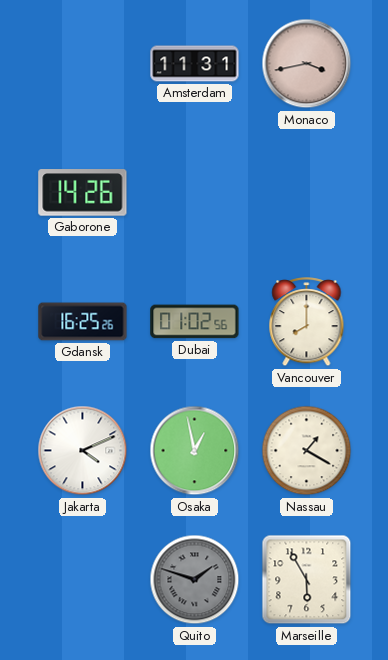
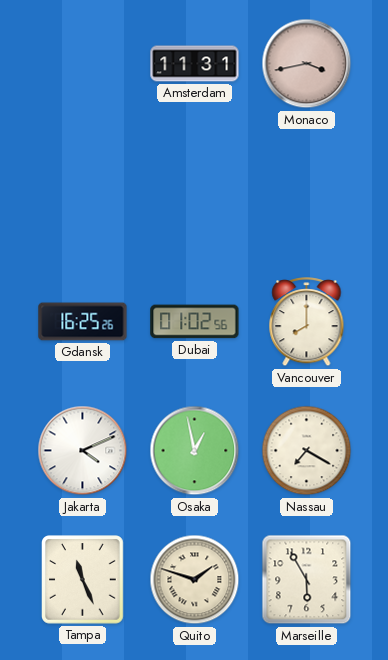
Gaborone: 14:26 -> none (83, 193)
Nassau: 1:20 -> 7:20 (307, 451)
Tampa: none -> 11:26 (83, 580)
Quito dial: grey -> cream (195, 580)
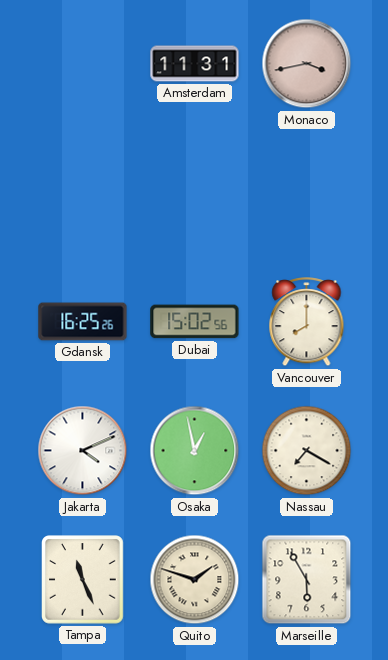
Dubai: 01:02 -> 15:02 (195, 322)
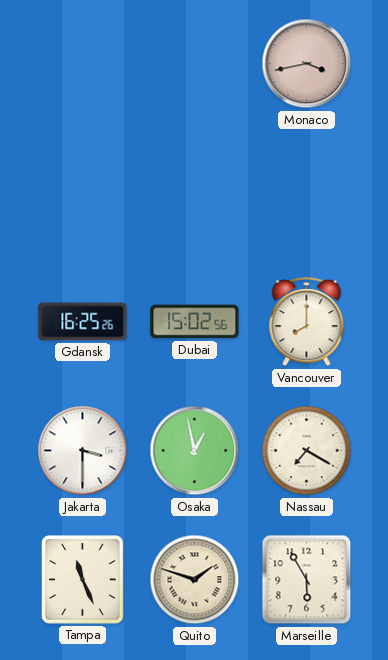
Amsterdam: 11:31 -> none (195, 64)
Jakarta: 4:11 -> 3:30 (83, 451)
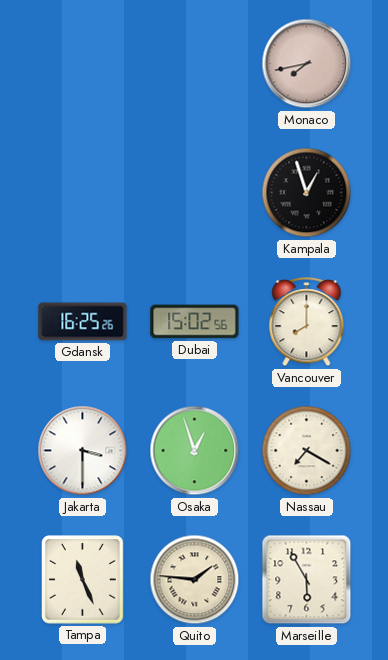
Monaco: 3:43 -> 7:43 (307, 64)
Kampala: none -> 12:57 (307, 193)
Osaka: 12:58 -> 12:57 (195, 451)
Quito: 1:48 -> 1:46 (195, 580)
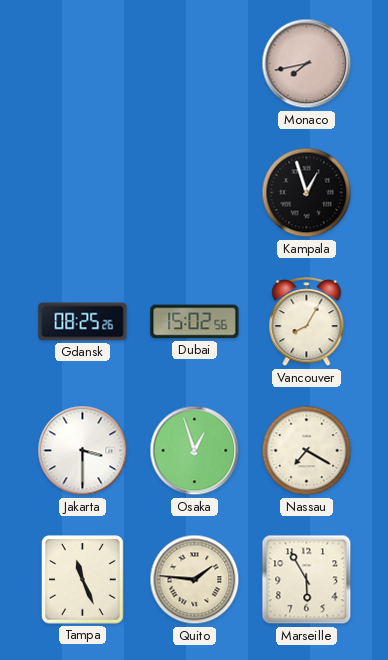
Gdansk: 16:25 -> 08:25 (83, 322)
Vancouver: 8:00 -> 8:05 (307, 323)
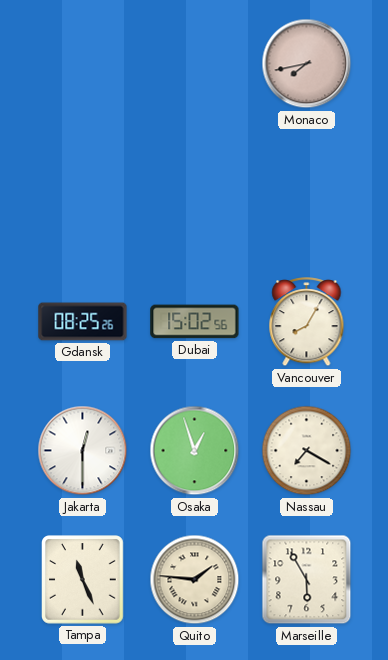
Kampala: 12:57 -> none (307, 193)
Jakarta: 3:30 -> 12:30 (83, 451)
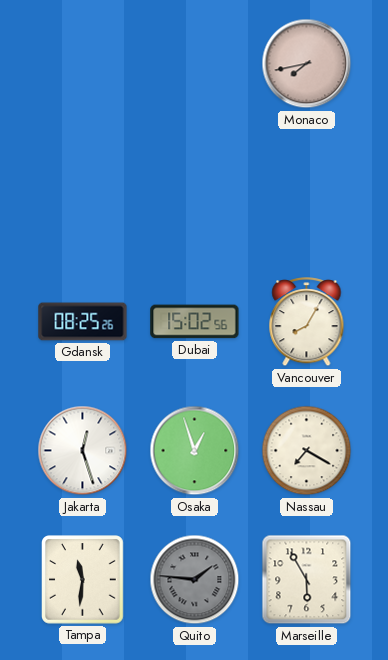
Jakarta: 12:30 -> 12:27 (83, 451)
Tampa: 11:26 -> 11:31 (83, 580)
Quito dial: cream -> grey (195, 580)
